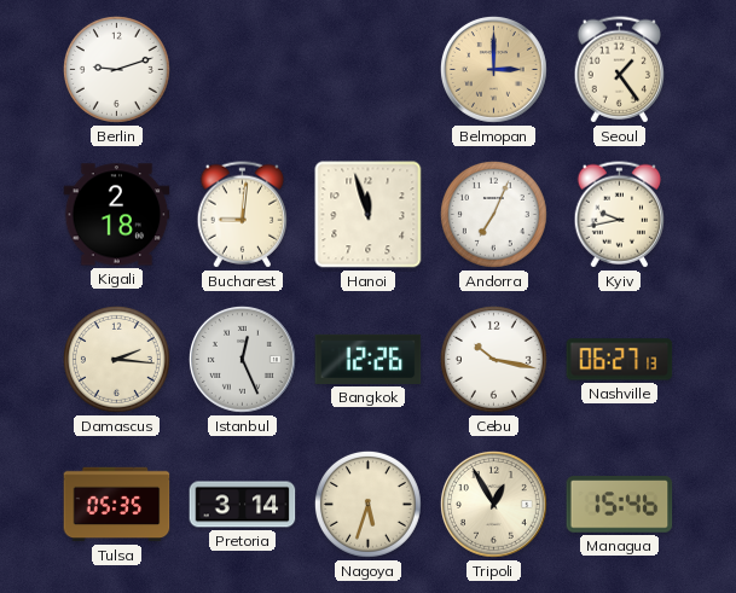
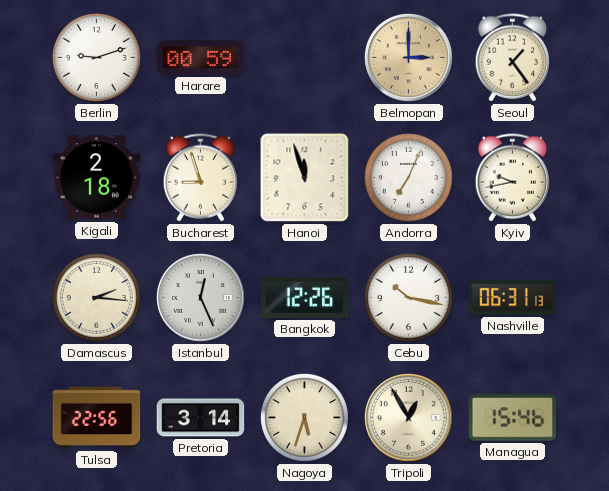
Harare: none -> 00:59 (201, 58)
Bucharest: 9:01 -> 8:57 (201, 178)
Nashville: 06:27 -> 06:31 (513, 298)
Tulsa: 05:35 -> 22:56 (97, 418)
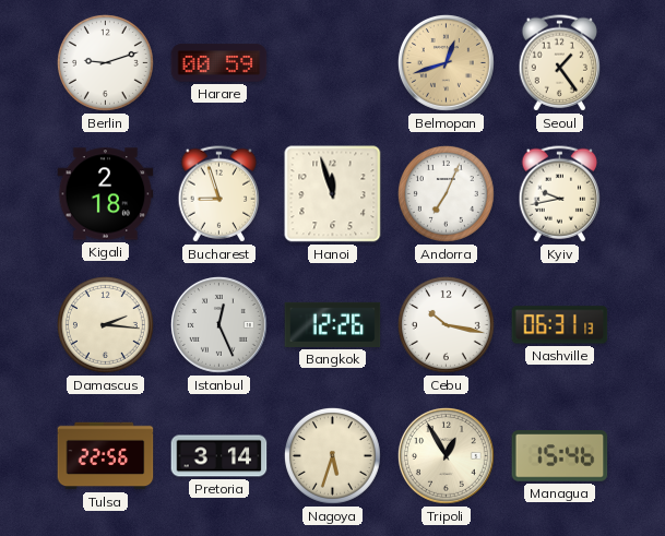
Belmopan: 3:00 -> 12:42 (446, 62)
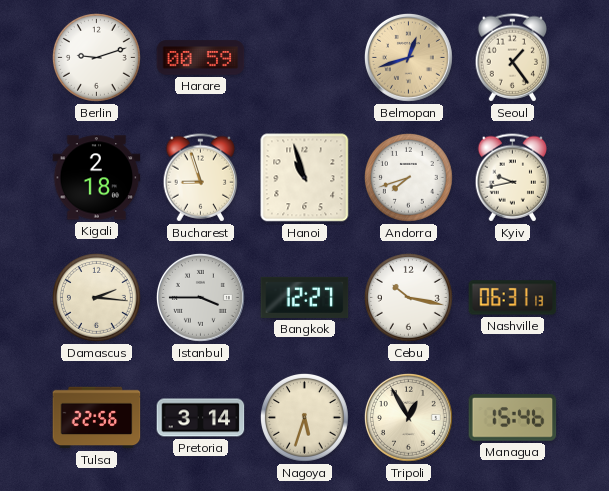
Hanoi: 11:57 -> 10:57 (305, 178)
Andorra: 7:04 -> 7:42 (408, 177)
Istanbul: 12:26 -> 3:45 (200, 297)
Bangkok: 12:26 -> 12:27 (305, 297)
